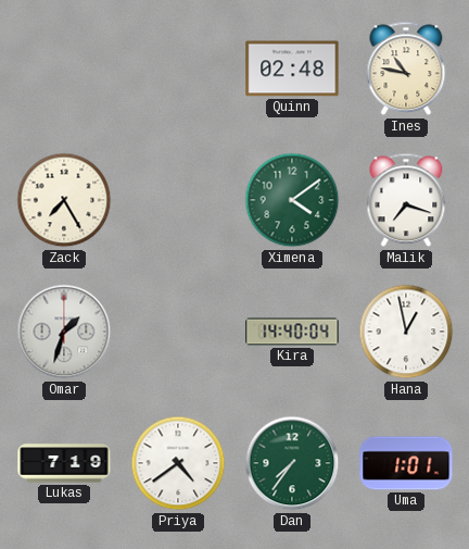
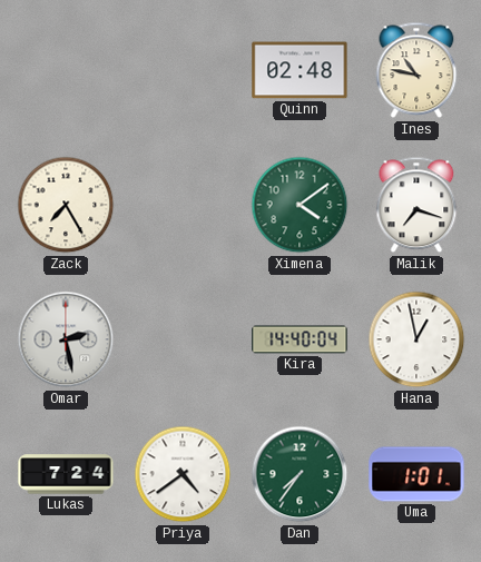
Omar: 1:33 -> 2:28 (66, 339)
Lukas: 7:19 -> 7:24 (66, 474)
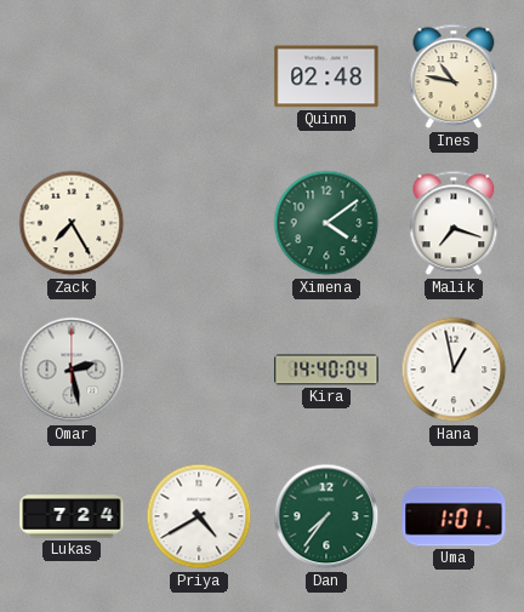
Priya: 4:39 -> 4:40 (199, 516)
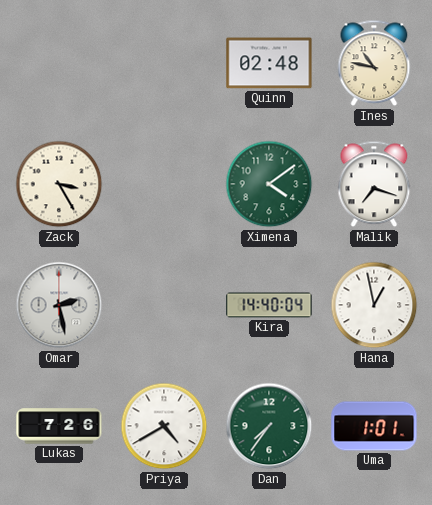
Zack: 7:25 -> 3:25 (59, 184)
Lukas: 7:24 -> 7:26 (59, 426)
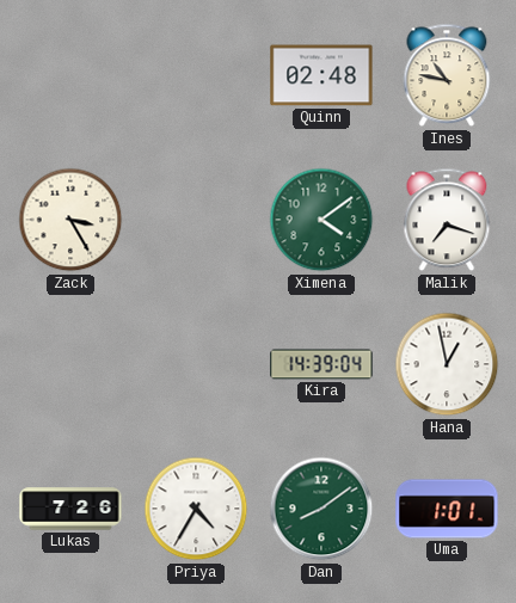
Omar: 2:28 -> none (59, 305)
Kira: 14:40 -> 14:39 (321, 364)
Priya: 4:40 -> 4:35 (196, 509)
Dan: 7:36 -> 8:09 (321, 509)
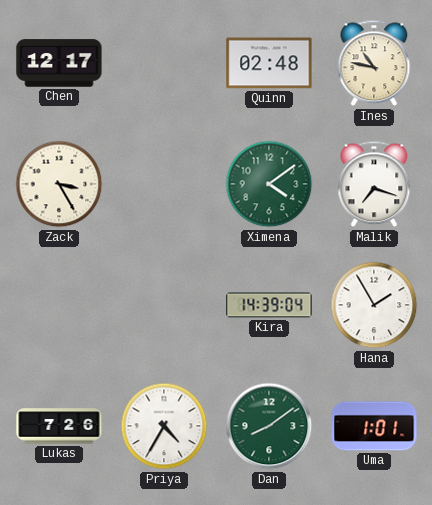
Chen: none -> 12:17 (59, 63)
Hana: 12:58 -> 1:55 (374, 305)
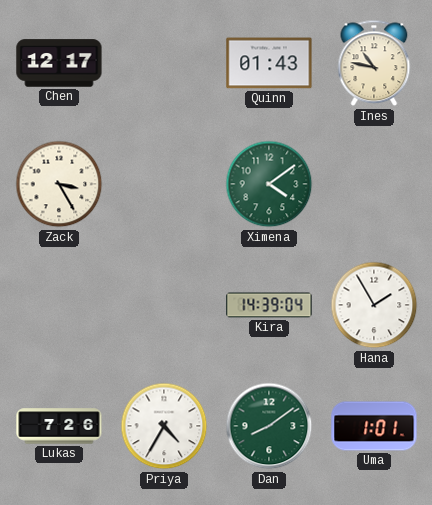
Quinn: 02:48 -> 01:43 (269, 63)
Malik: 7:18 -> none (374, 184)
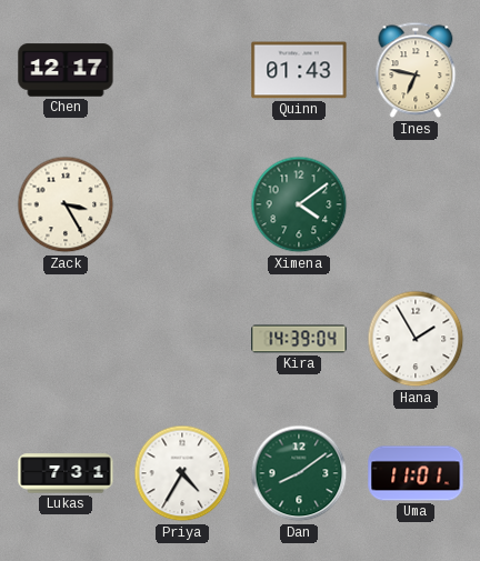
Ines: 10:47 -> 6:47 (416, 70)
Lukas: 7:26 -> 7:31 (66, 473)
Uma: 1:01 -> 11:01 (416, 473)
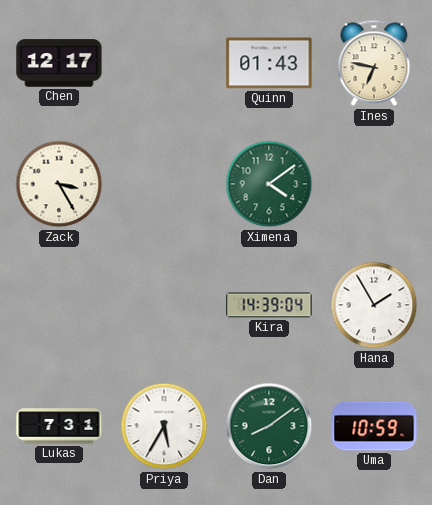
Priya: 4:35 -> 5:35 (164, 426)
Uma: 11:01 -> 10:59 (374, 426)
